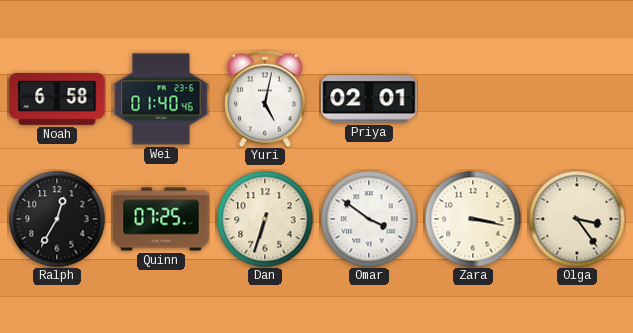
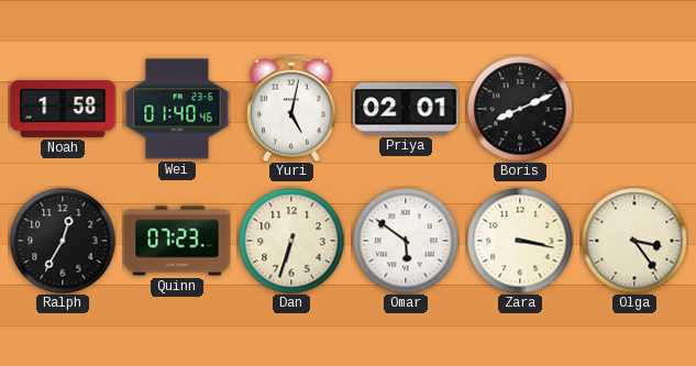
Noah: 6:58 -> 1:58 (63, 109)
Boris: none -> 8:11 (520, 109)
Quinn: 07:25 -> 07:23 (177, 241)
Omar: 3:51 -> 5:51 (406, 241)
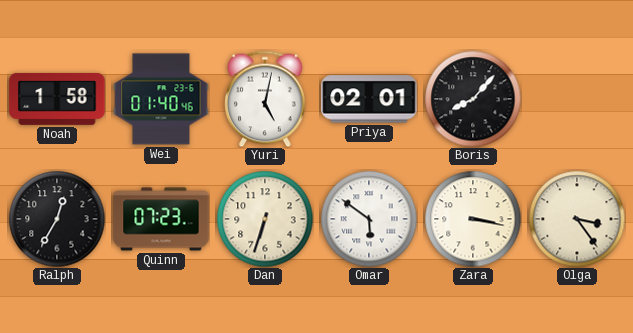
Boris: 8:11 -> 8:07 (473, 99)
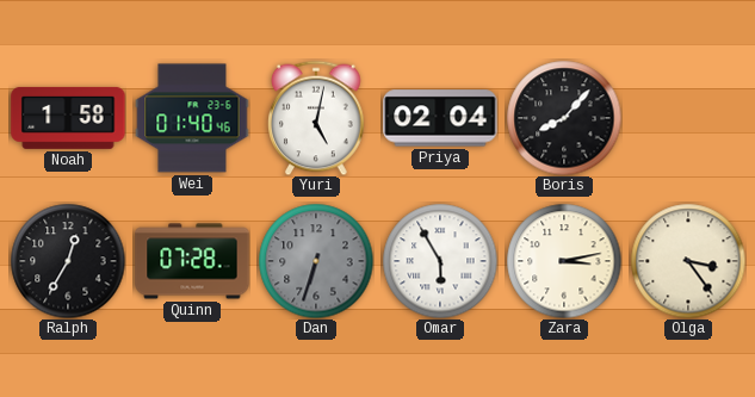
Priya: 02:01 -> 02:04 (440, 118)
Quinn: 07:23 -> 07:28 (192, 261)
Dan dial: cream -> grey (316, 261)
Omar: 5:51 -> 5:55 (440, 261)
Zara: 3:17 -> 3:13 (564, 261)
